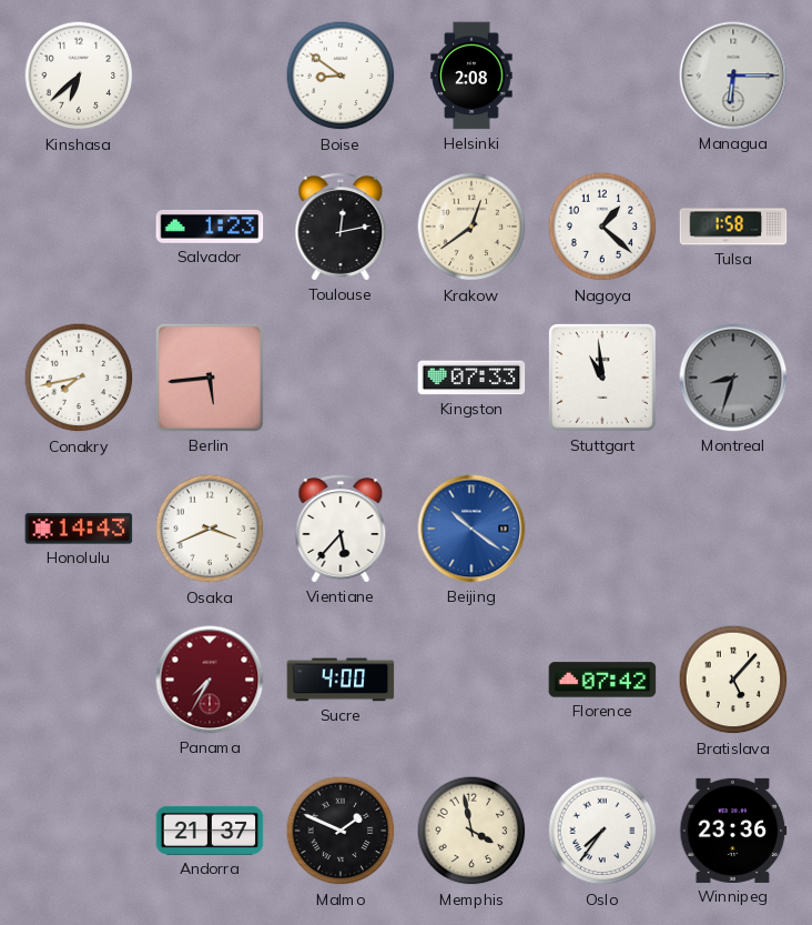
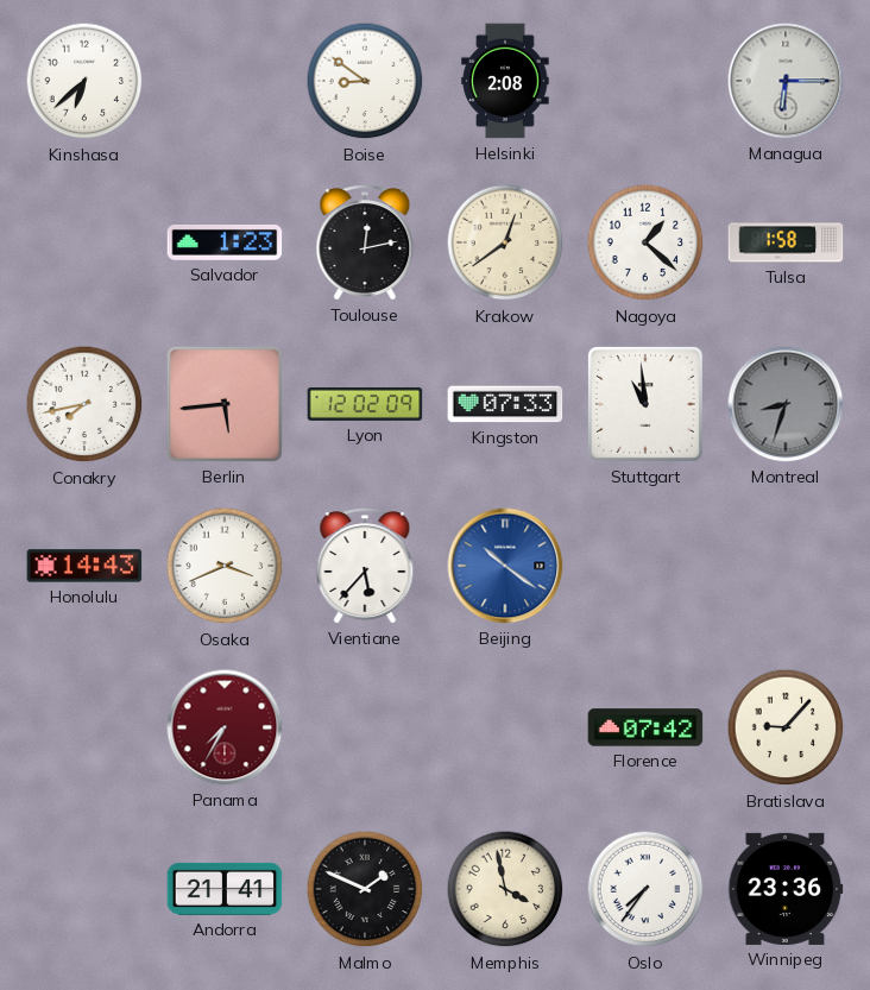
Lyon: none -> 12:02 (365, 404)
Sucre: 4:00 -> none (341, 680)
Bratislava: 5:07 -> 9:07 (786, 727)
Andorra: 21:37 -> 21:41 (225, 889)
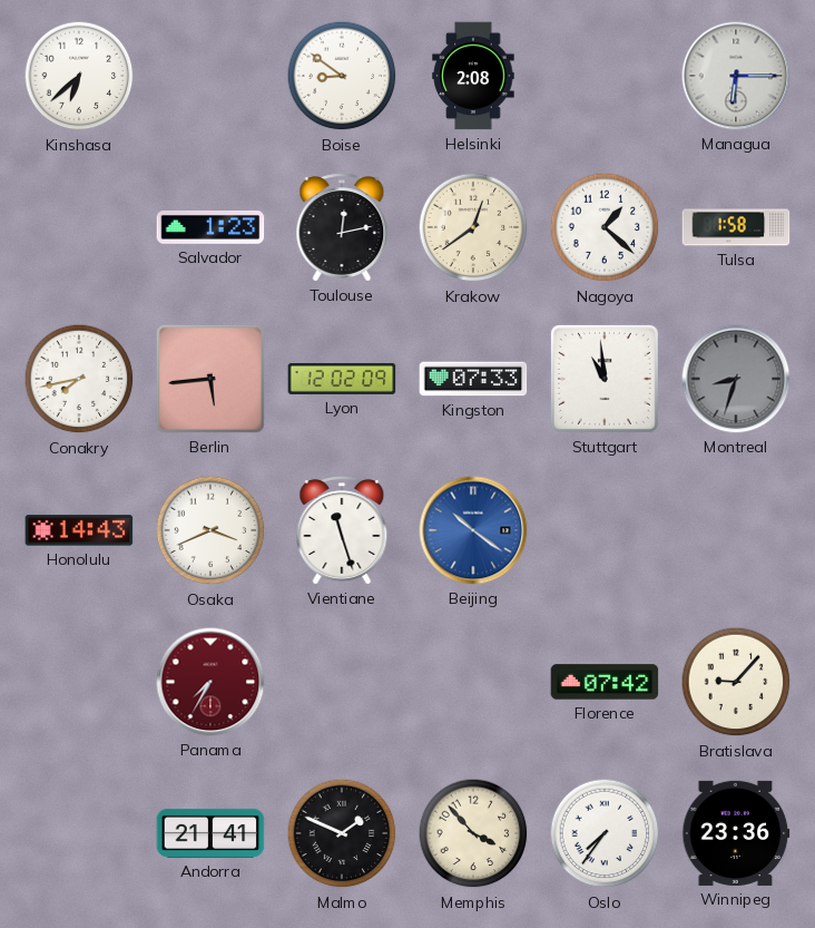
Vientiane: 5:37 -> 11:27 (342, 530)
Memphis: 3:58 -> 3:53 (473, 833)
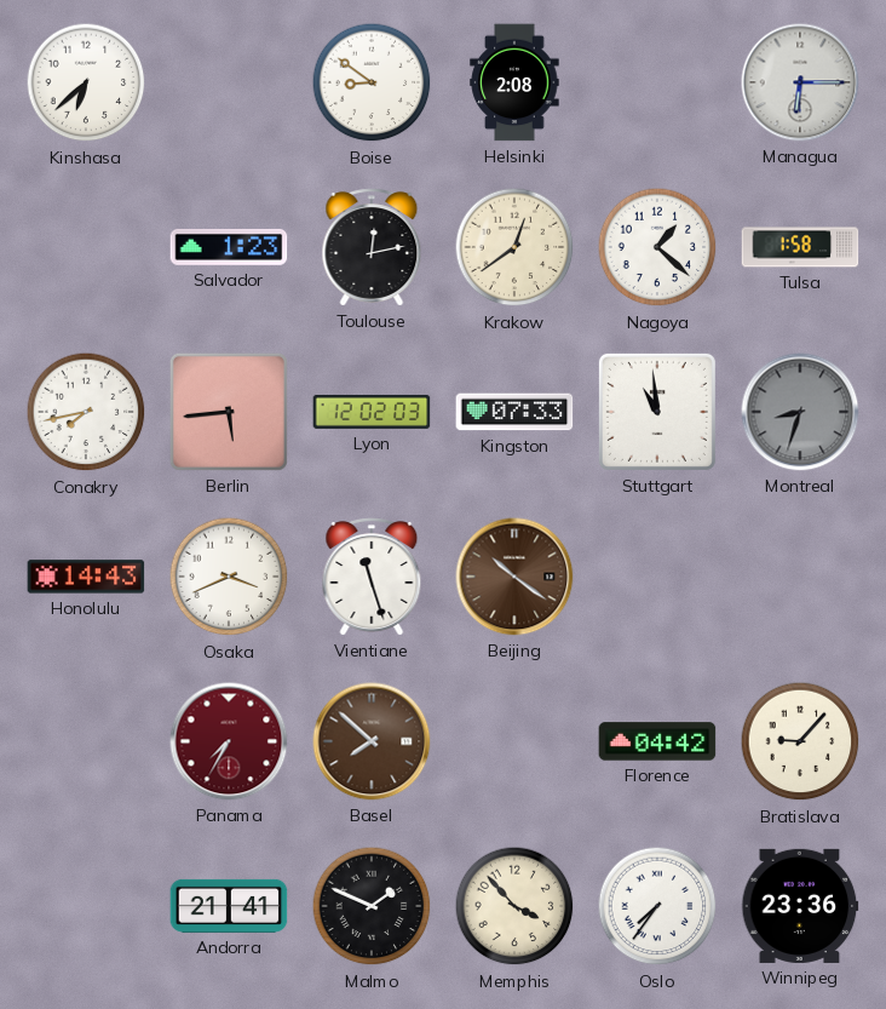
Lyon: 12:02:09 -> 12:02:03 (372, 412)
Beijing dial: blue -> brown (514, 577)
Basel: none -> 7:52 (372, 741)
Florence: 07:42 -> 04:42 (657, 741)
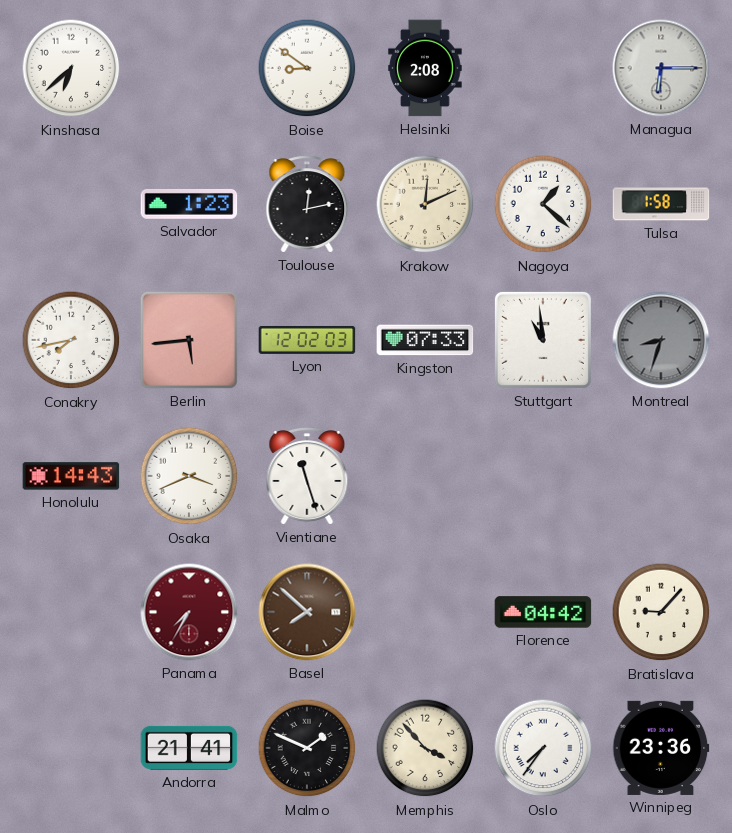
Krakow: 12:39 -> 12:11 (425, 204)
Beijing: 10:21 -> none (514, 577)
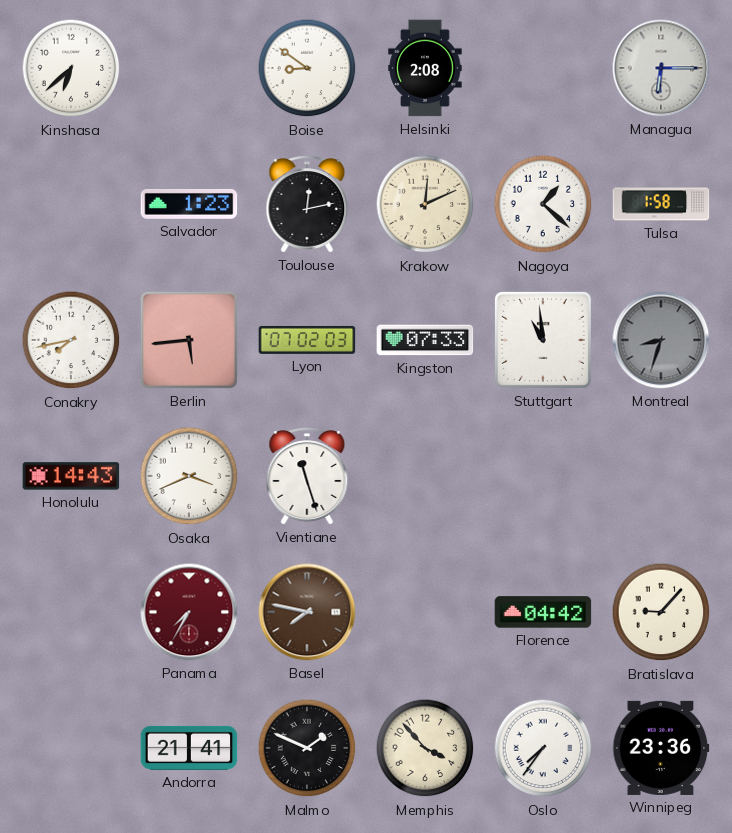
Lyon: 12:02 -> 07:02 (307, 340)
Basel: 7:52 -> 7:47 (307, 612)
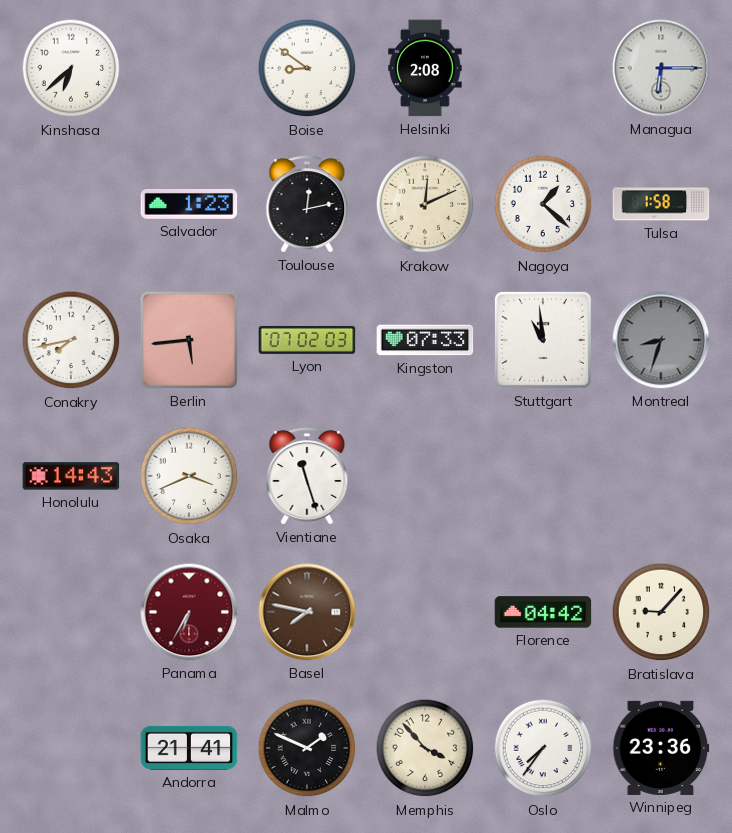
Panama: 7:35 -> 6:35 (189, 612)
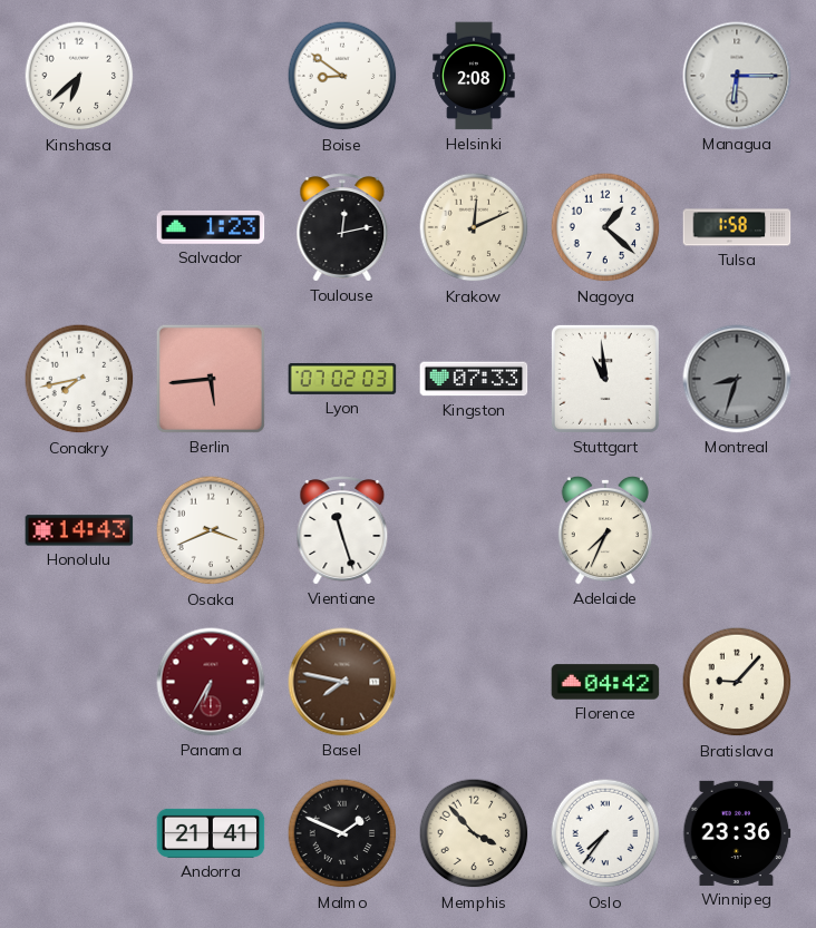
Adelaide: none -> 7:34 (605, 530)
